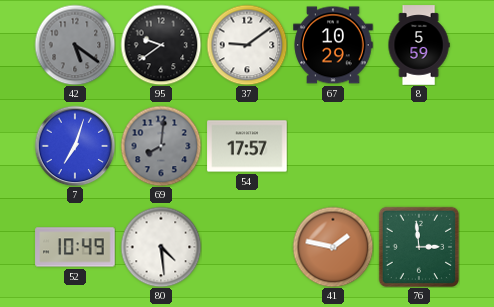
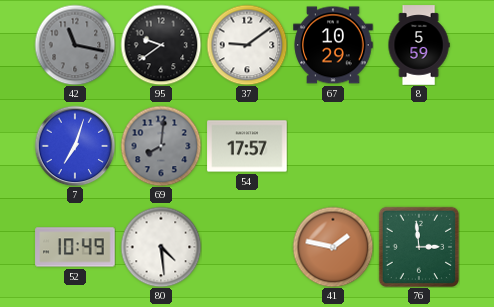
42: 5:21 -> 11:17 (75, 45)
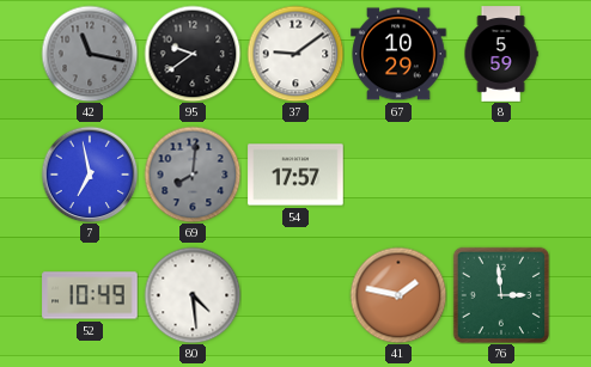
7: 7:03 -> 6:58 (90, 175)
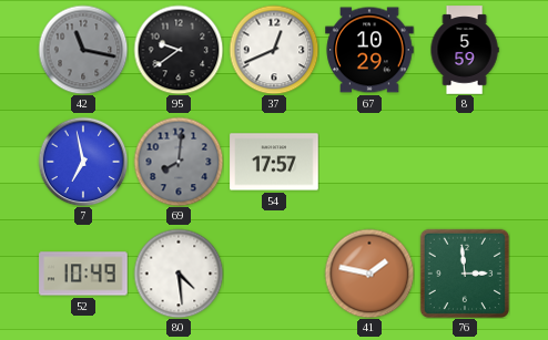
37: 9:09 -> 12:41 (274, 50)
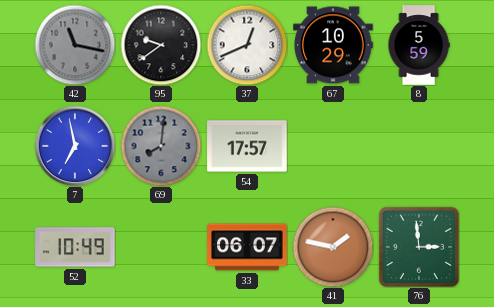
80: 4:29 -> none (179, 274)
33: none -> 06:07 (247, 247)
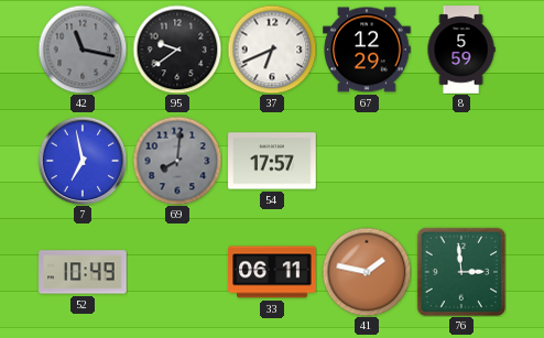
37: 12:41 -> 6:41 (272, 50)
67: 10:29 -> 12:29 (367, 50)
33: 06:07 -> 06:11 (272, 272)
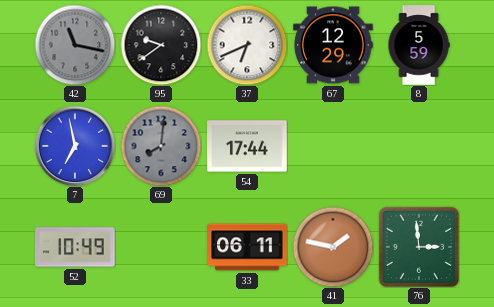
54: 17:57 -> 17:44 (247, 146)
